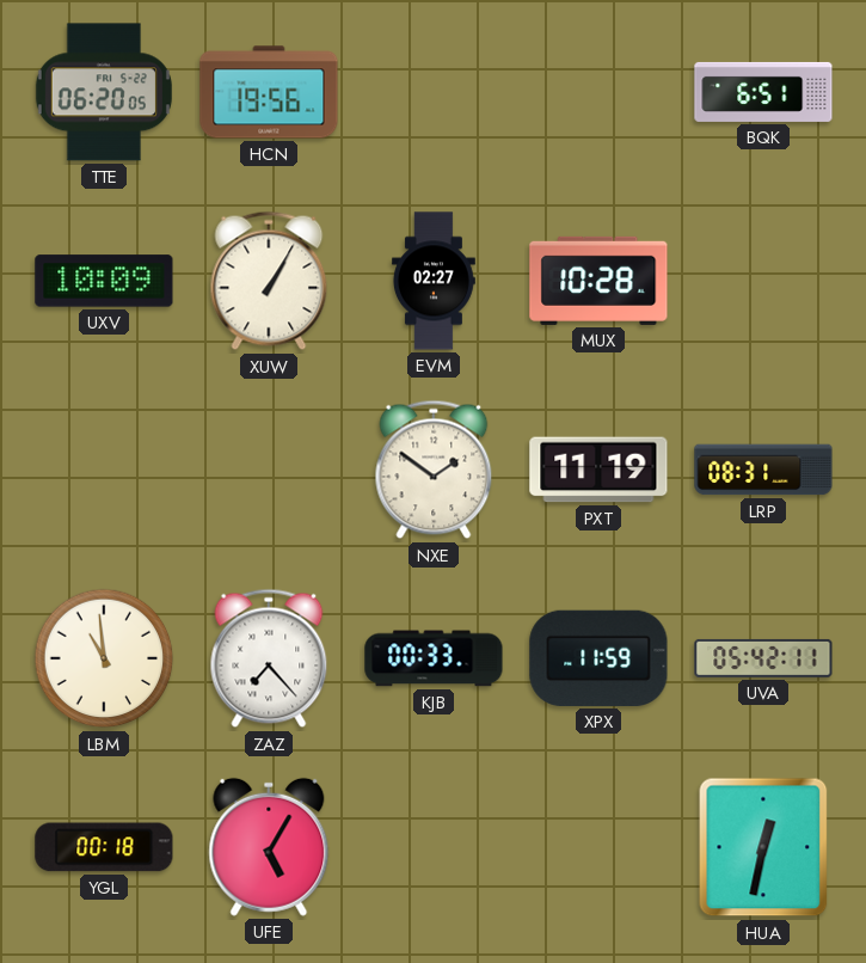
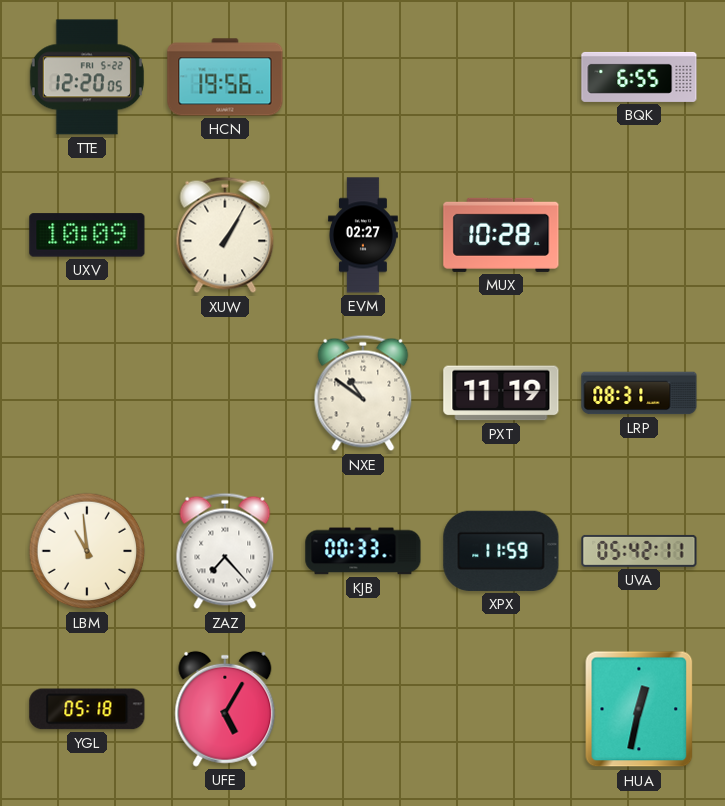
TTE: 06:20 -> 12:20 (87, 77)
BQK: 6:51 -> 6:55 (639, 77)
NXE: 1:51 -> 10:51 (363, 393)
YGL: 00:18 -> 05:18 (87, 709)
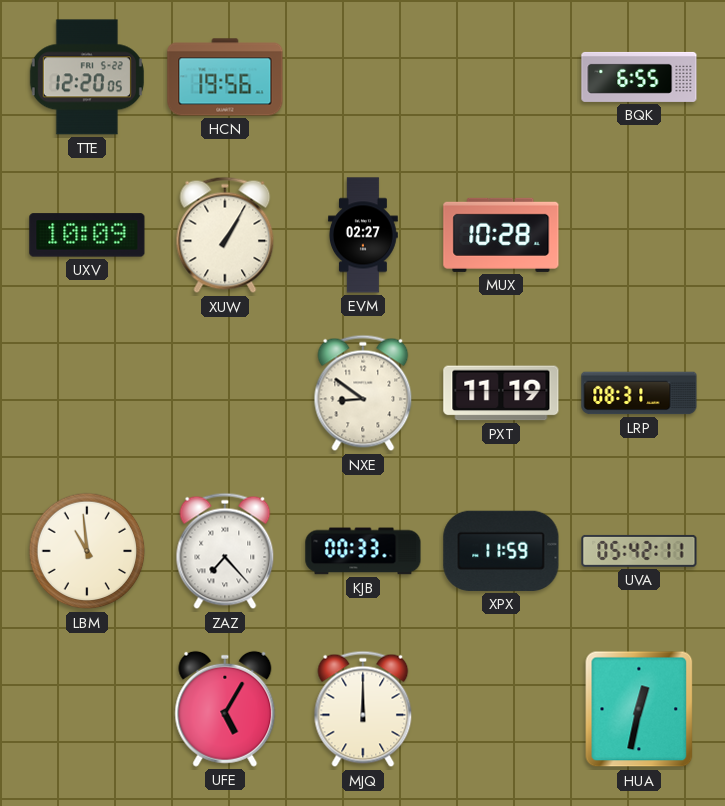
NXE: 10:51 -> 8:51 (363, 393)
YGL: 05:18 -> none (87, 709)
MJQ: none -> 12:00 (363, 709)
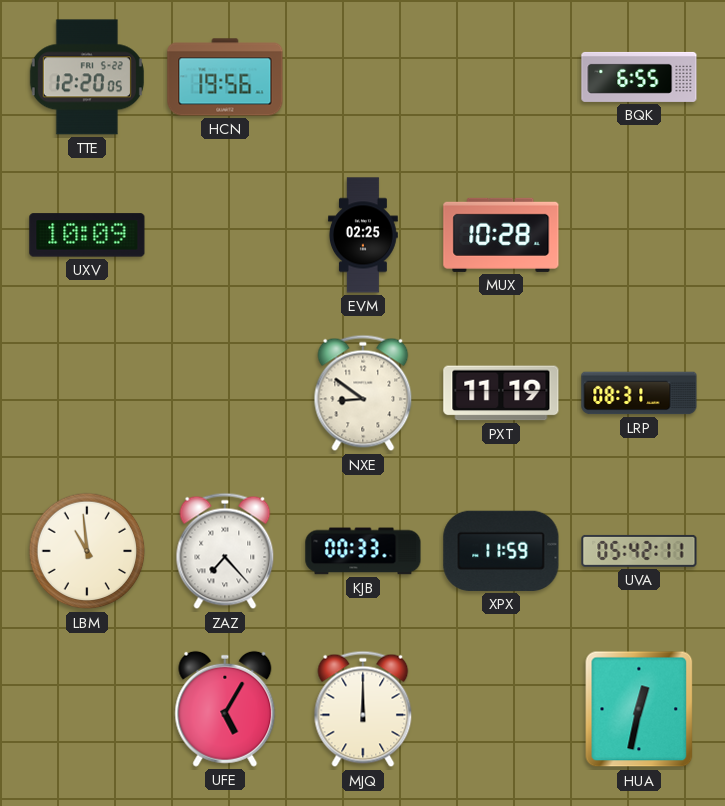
XUW: 1:05 -> none (225, 235)
EVM: 02:27 -> 02:25 (363, 235)
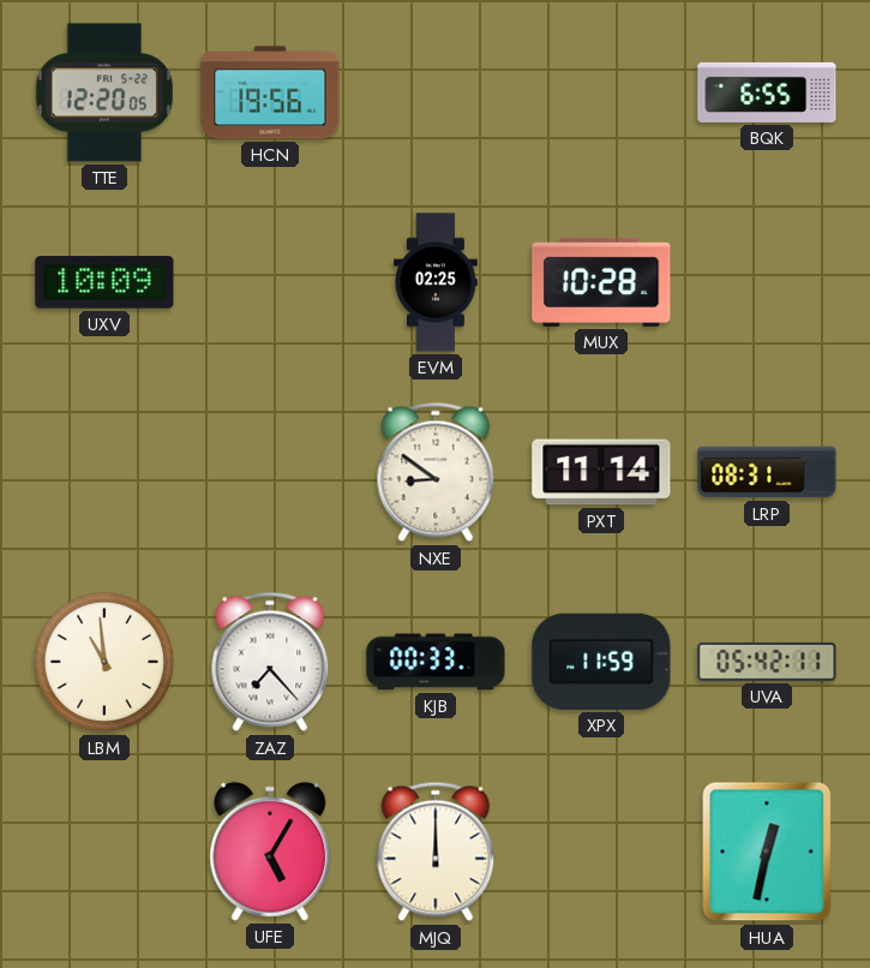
PXT: 11:19 -> 11:14 (601, 472)
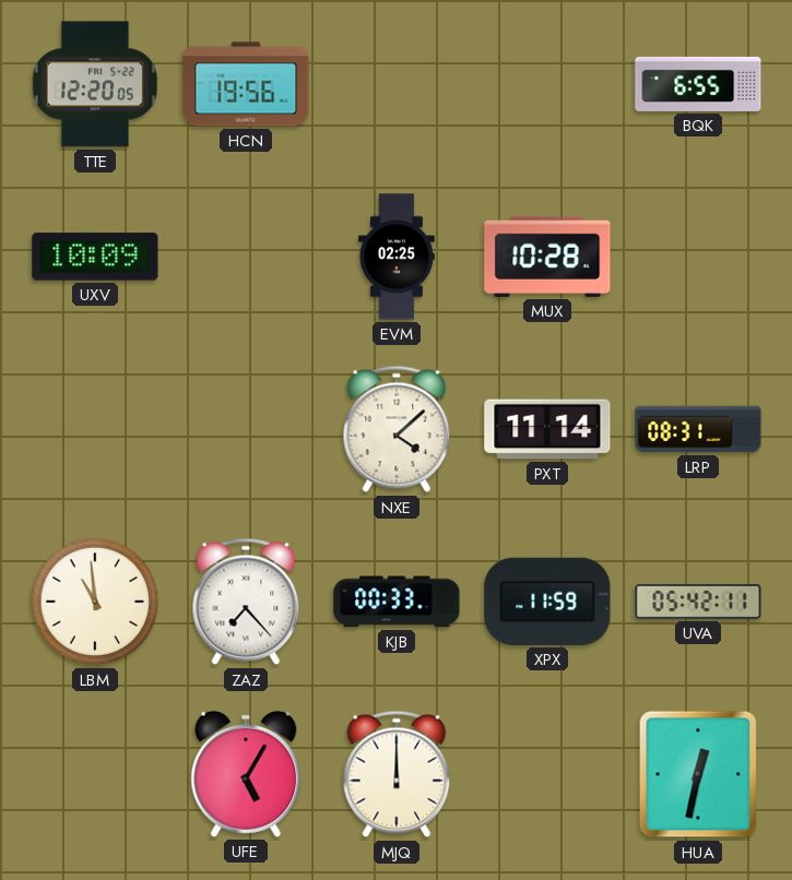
NXE: 8:51 -> 4:08 (397, 429)
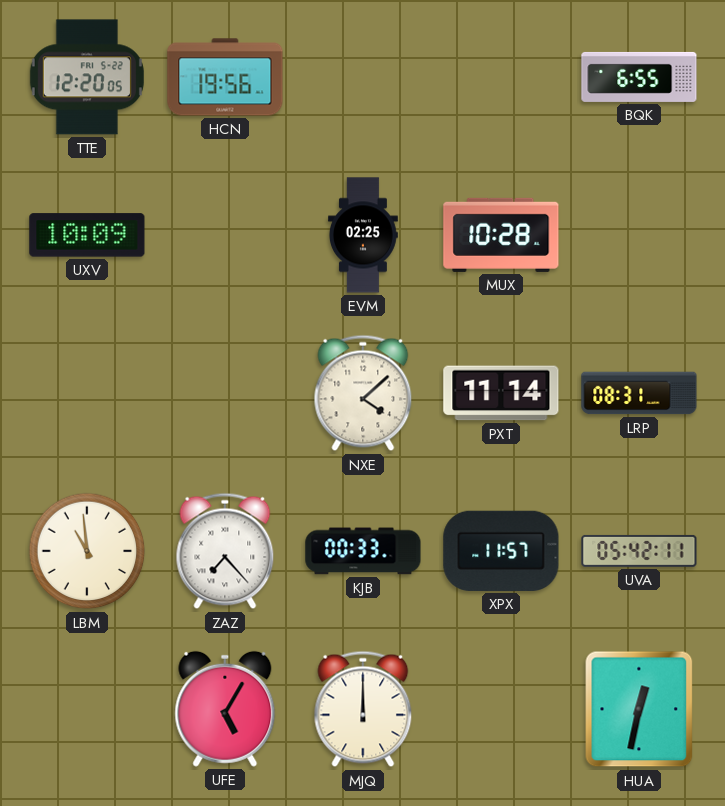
XPX: 11:59 -> 11:57 (501, 551)
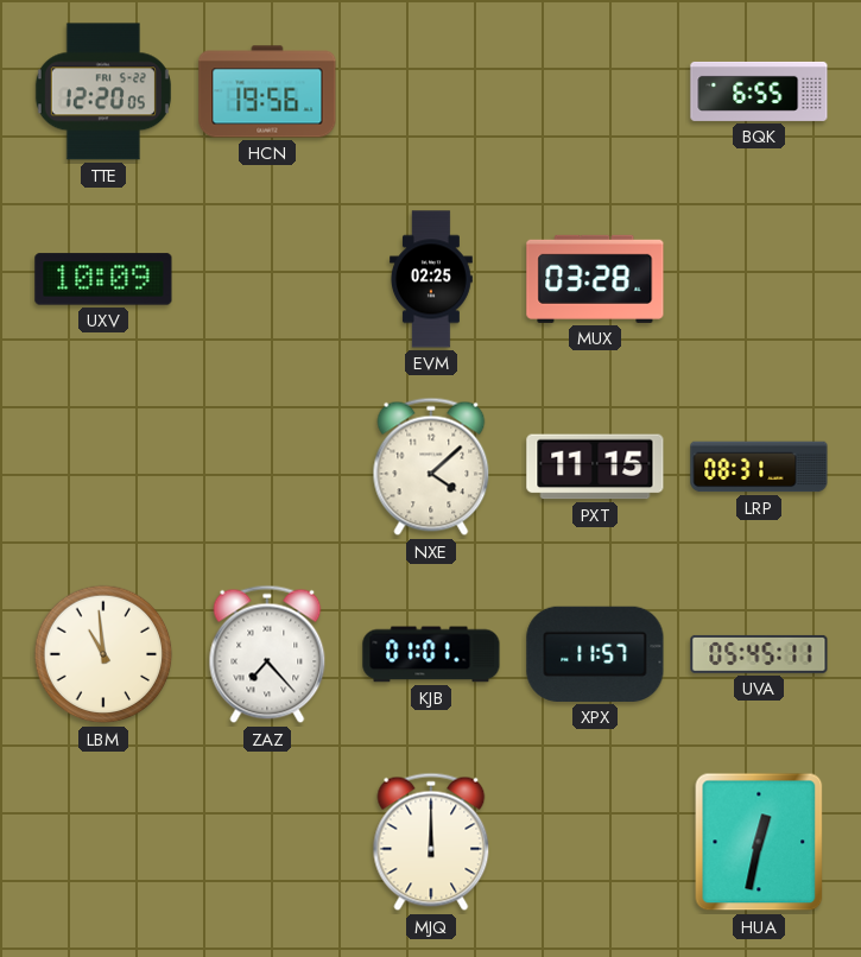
MUX: 10:28 -> 03:28 (595, 279)
PXT: 11:14 -> 11:15 (595, 467)
KJB: 00:33 -> 01:01 (431, 654)
UVA: 05:42 -> 05:45 (759, 654)
UFE: 5:05 -> none (225, 709)
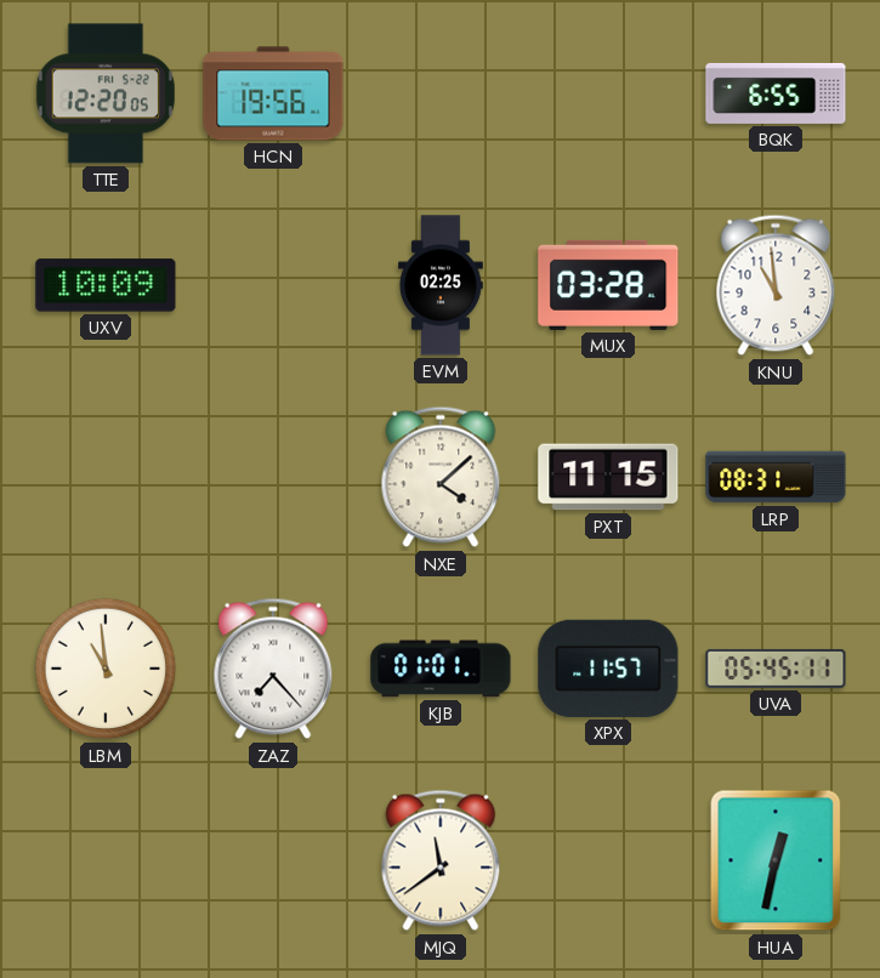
KNU: none -> 10:59 (776, 285)
MJQ: 12:00 -> 11:39 (441, 860)
